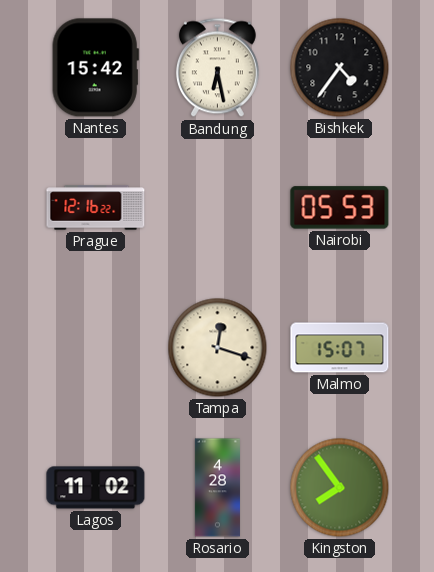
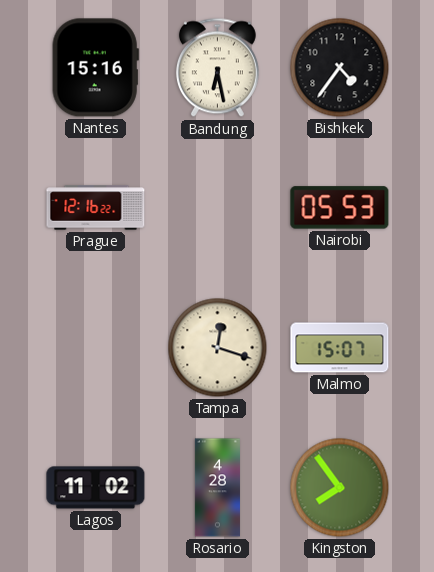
Nantes: 15:42 -> 15:16 (95, 68)
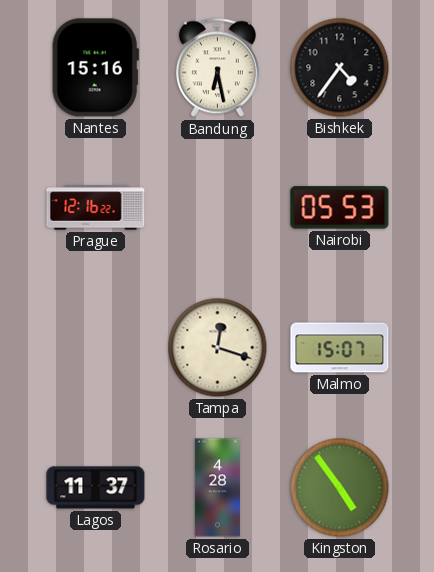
Lagos: 11:02 -> 11:37 (96, 488)
Kingston: 7:54 -> 4:54 (340, 488)
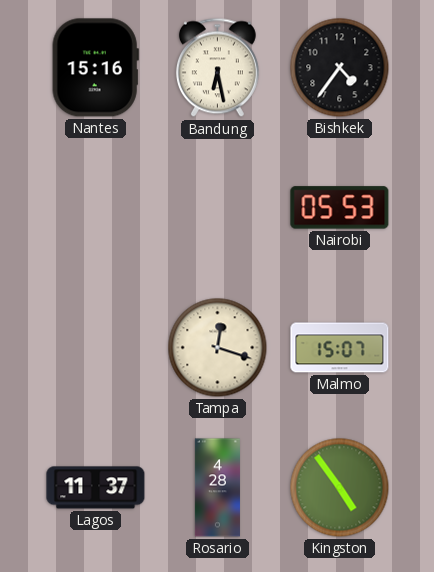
Prague: 12:16 -> none (96, 208)
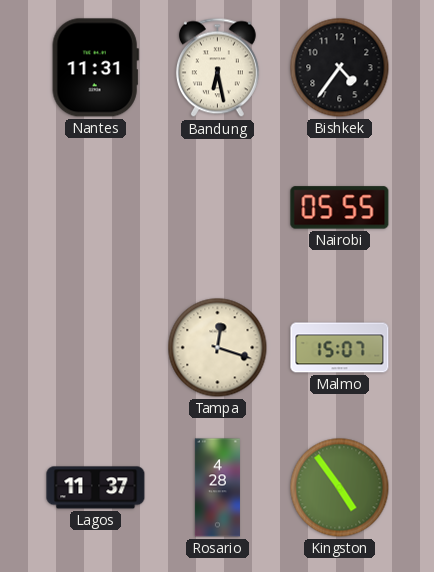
Nantes: 15:16 -> 11:31 (95, 68)
Nairobi: 05:53 -> 05:55 (340, 208)
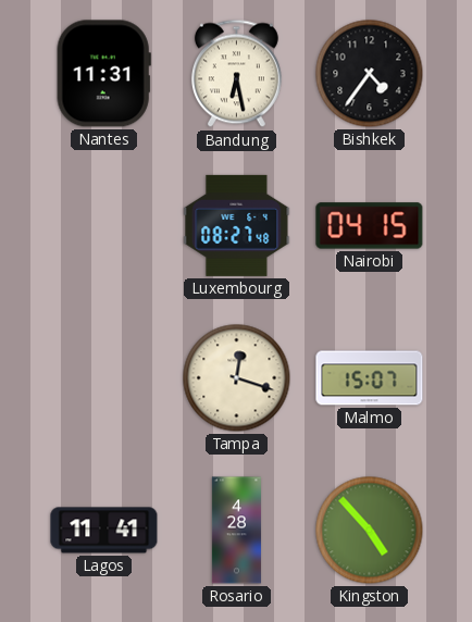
Luxembourg: none -> 08:27 (237, 225)
Nairobi: 05:55 -> 04:15 (370, 226)
Lagos: 11:37 -> 11:41 (104, 531)
Kingston: 4:54 -> 4:53 (370, 531)
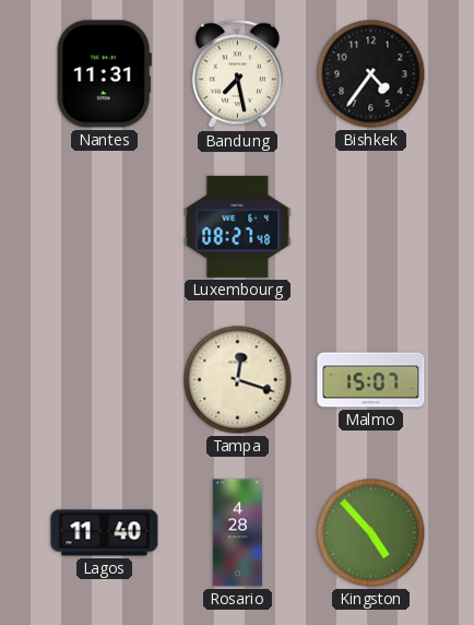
Bandung: 6:28 -> 7:28 (237, 74)
Nairobi: 04:15 -> none (370, 226)
Lagos: 11:41 -> 11:40 (105, 533)
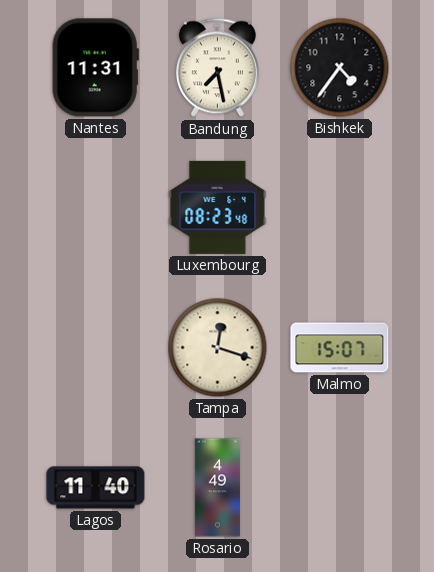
Luxembourg: 08:27 -> 08:23 (218, 207)
Rosario: 4:28 -> 4:49 (217, 488)
Kingston: 4:53 -> none (371, 533)
